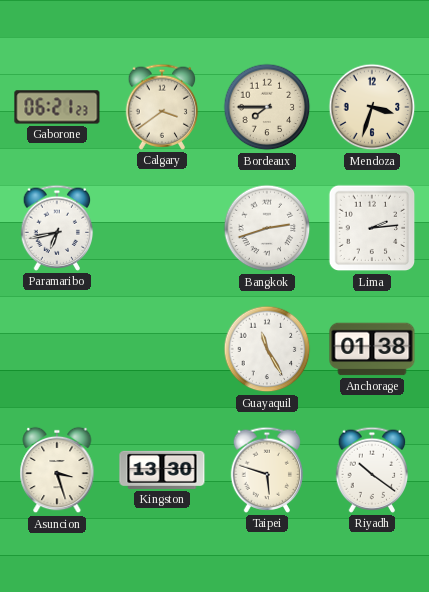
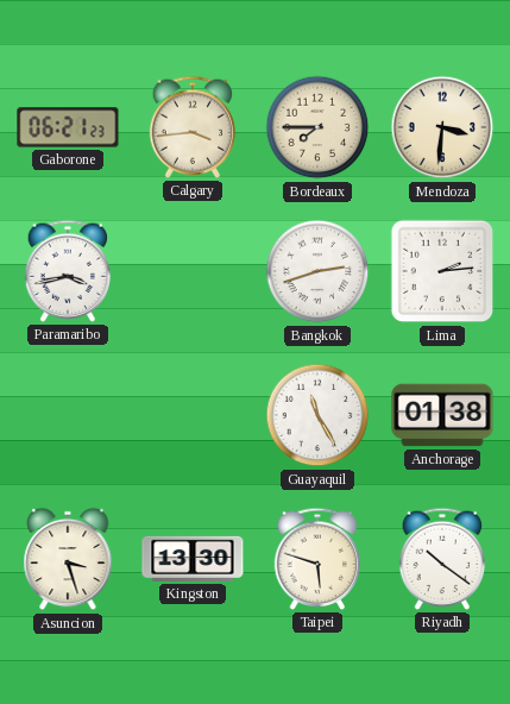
Calgary: 3:39 -> 3:44 (193, 127)
Mendoza: 3:33 -> 3:31 (442, 127)
Paramaribo: 6:43 -> 3:43 (68, 271)
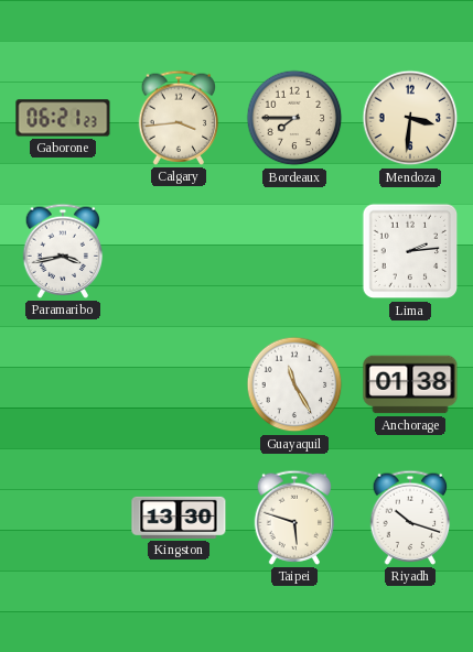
Bangkok: 2:42 -> none (317, 271)
Asuncion: 3:27 -> none (68, 559)
Riyadh: 10:21 -> 10:18 (410, 518)
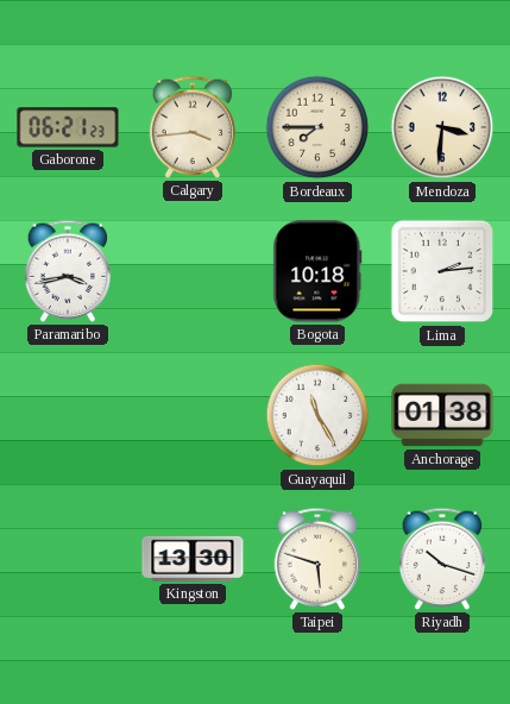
Bogota: none -> 10:18 (317, 271)
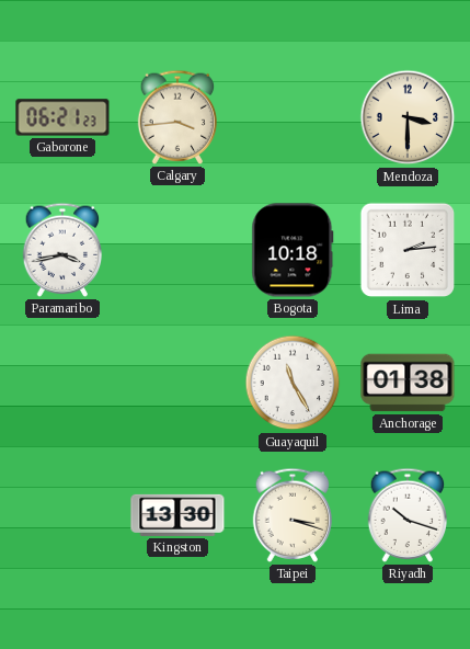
Bordeaux: 7:45 -> none (317, 127)
Mendoza: 3:31 -> 3:30 (408, 117)
Taipei: 5:48 -> 3:18 (293, 515)
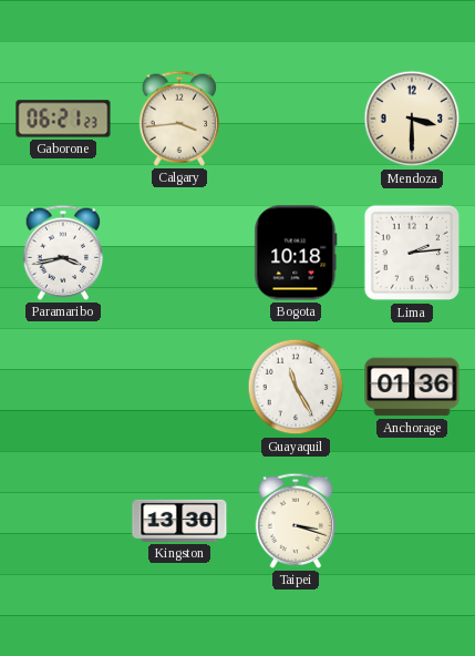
Anchorage: 01:38 -> 01:36 (412, 387)
Riyadh: 10:18 -> none (408, 515)
